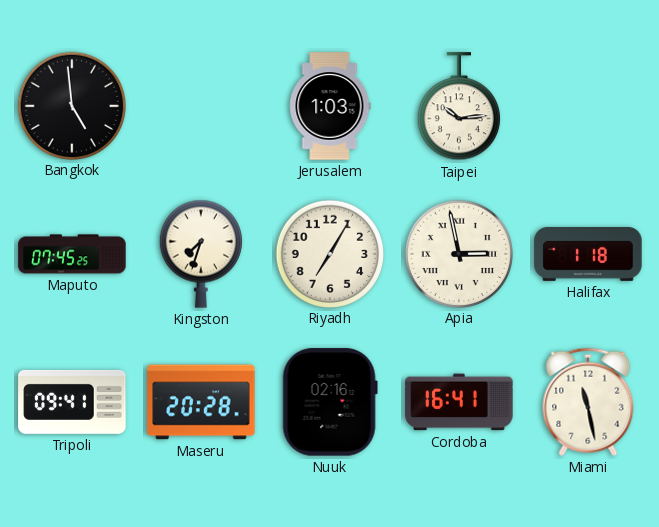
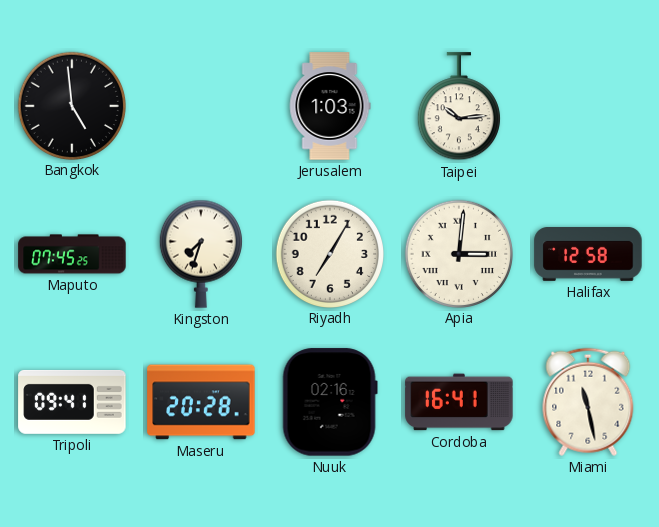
Apia: 2:58 -> 3:01 (458, 253)
Halifax: 1:18 -> 12:58 (588, 255)
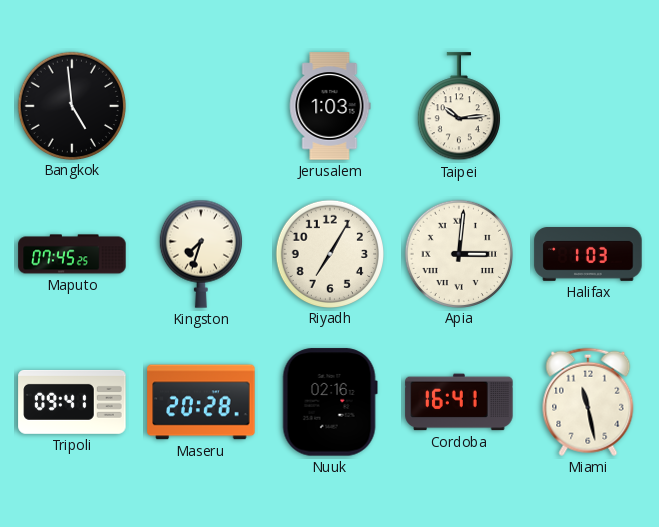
Halifax: 12:58 -> 1:03 (588, 255)
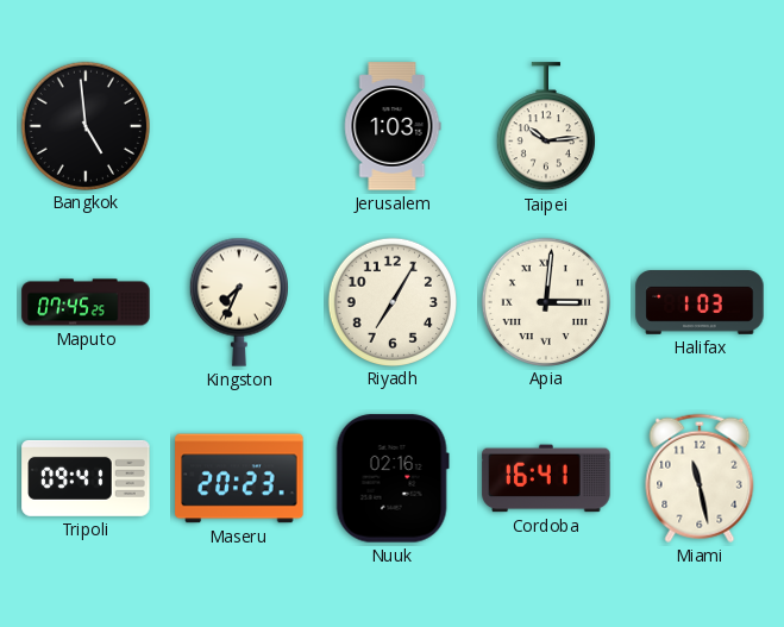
Kingston: 7:33 -> 7:34 (239, 302)
Maseru: 20:28 -> 20:23 (239, 478)
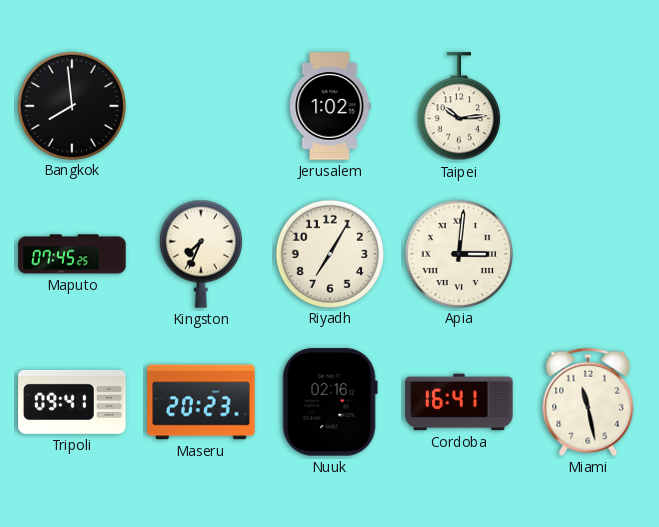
Bangkok: 4:59 -> 7:59 (71, 105)
Jerusalem: 1:03 -> 1:02 (330, 106)
Halifax: 1:03 -> none (700, 303)
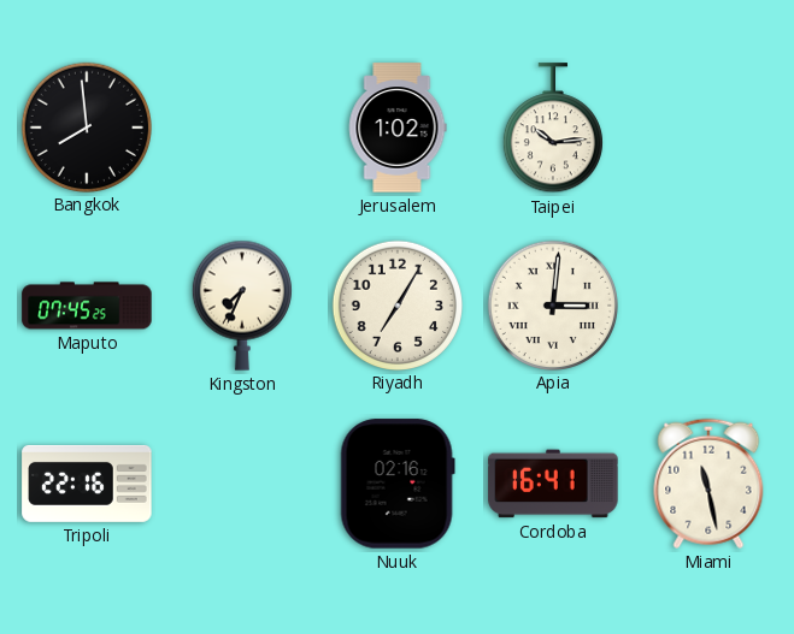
Tripoli: 09:41 -> 22:16 (87, 484)
Maseru: 20:23 -> none (201, 402)
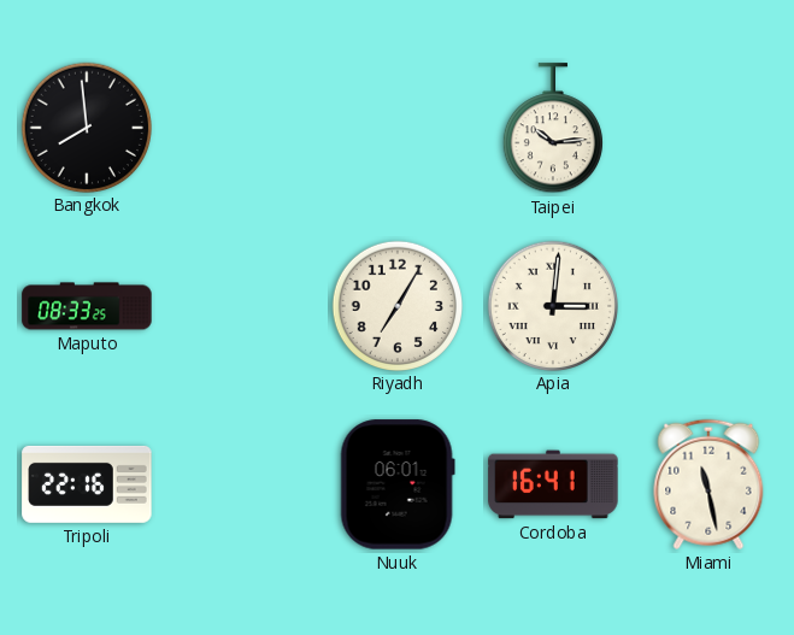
Jerusalem: 1:02 -> none (398, 128)
Maputo: 07:45 -> 08:33 (87, 306)
Kingston: 7:34 -> none (242, 306)
Nuuk: 02:16 -> 06:01 (398, 484)
